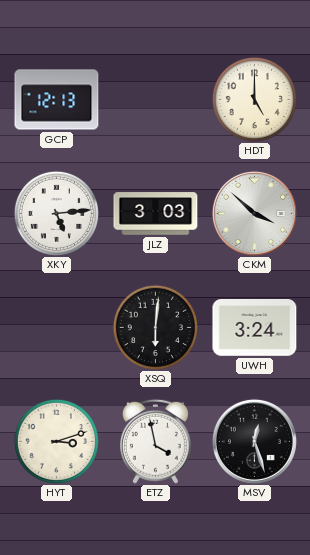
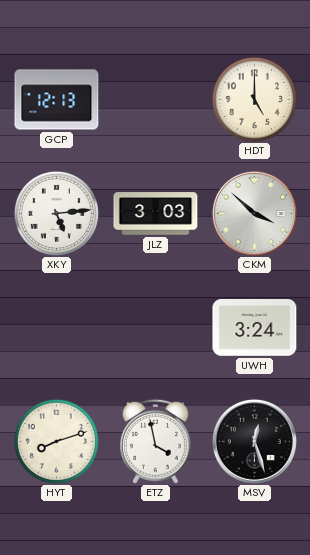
XSQ: 6:01 -> none (155, 327)
HYT: 3:12 -> 8:12 (56, 441)
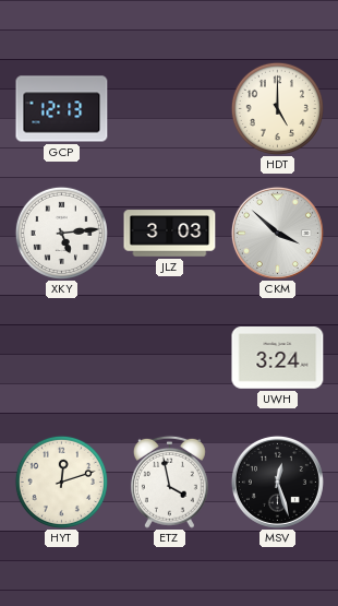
HYT: 8:12 -> 12:12 (61, 482)
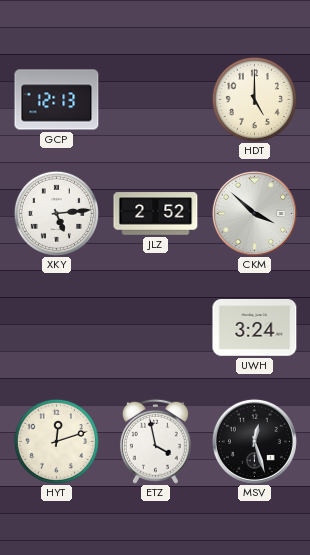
JLZ: 3:03 -> 2:52 (156, 214)
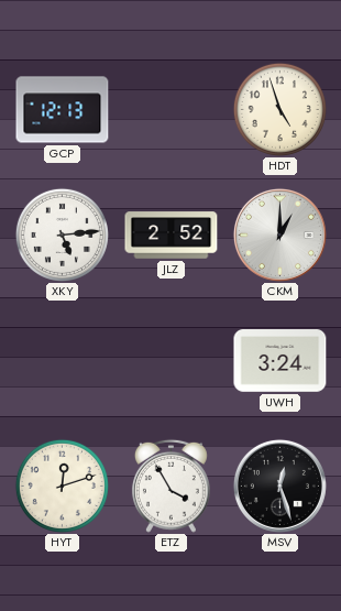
HDT: 5:00 -> 4:57 (279, 109)
CKM: 3:52 -> 1:00 (279, 234)
ETZ: 3:58 -> 3:55 (170, 485)
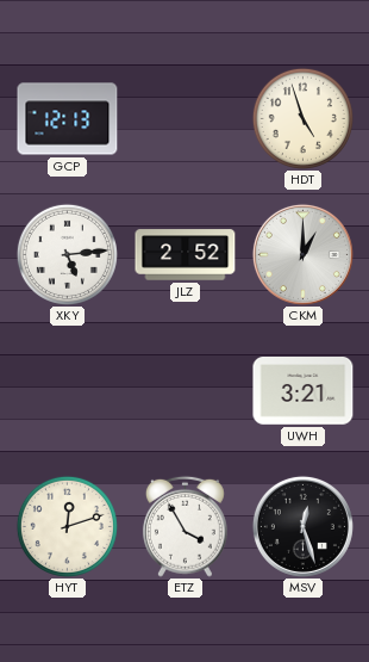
UWH: 3:24 -> 3:21 (304, 391)
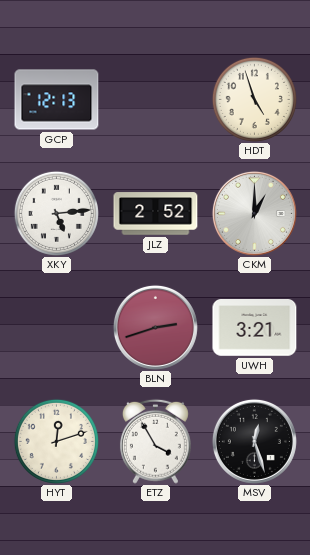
BLN: none -> 2:42 (155, 327)
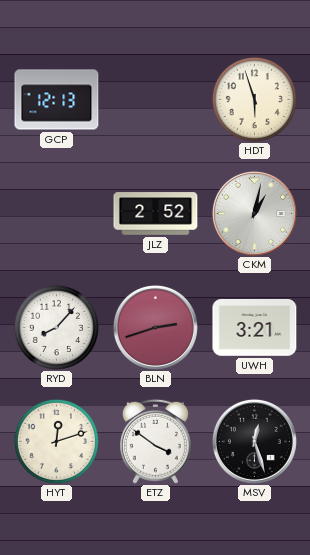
HDT: 4:57 -> 5:57 (254, 99)
XKY: 5:14 -> none (56, 213)
CKM: 1:00 -> 1:02 (254, 213)
RYD: none -> 8:07 (56, 327)
ETZ: 3:55 -> 3:51 (155, 441)
